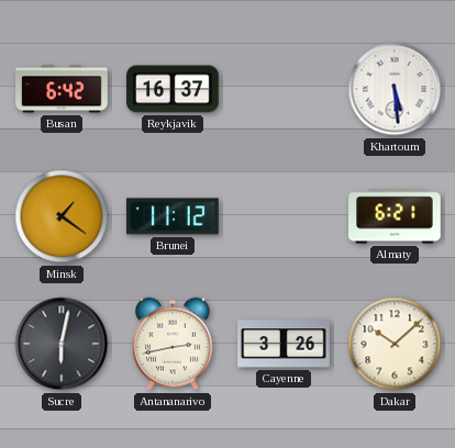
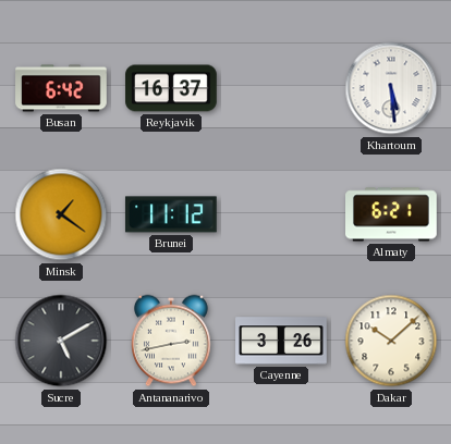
Sucre: 6:02 -> 5:10 (61, 341)
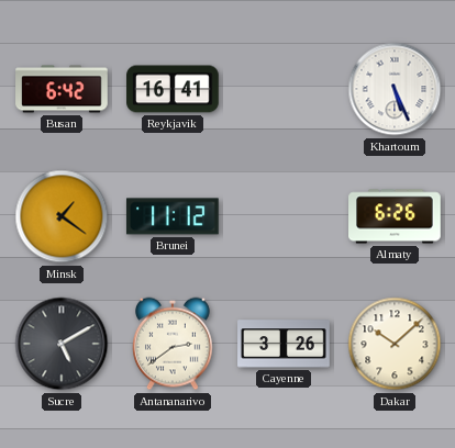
Reykjavik: 16:37 -> 16:41 (173, 89)
Khartoum: 5:29 -> 5:26 (395, 89)
Almaty: 6:21 -> 6:26 (395, 216)
Antananarivo: 2:43 -> 2:39 (174, 344)
